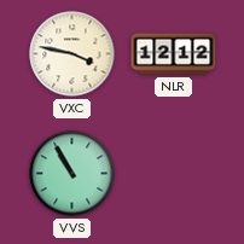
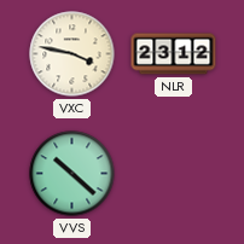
NLR: 12:12 -> 23:12 (174, 54)
VVS: 10:55 -> 10:22 (72, 174)
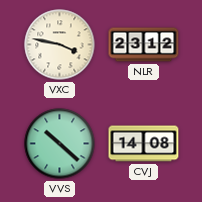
CVJ: none -> 14:08 (144, 144)
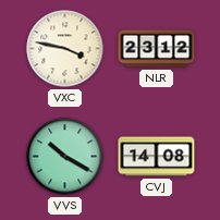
VVS: 10:22 -> 10:20 (65, 157)
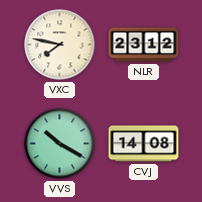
VXC: 3:47 -> 7:47 (60, 45)
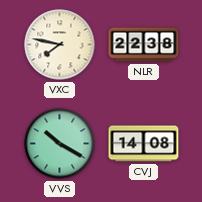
NLR: 23:12 -> 22:38 (144, 45)
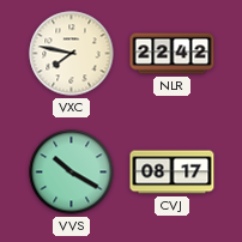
NLR: 22:38 -> 22:42 (173, 54)
CVJ: 14:08 -> 08:17 (173, 173)
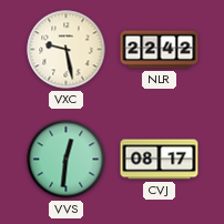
VXC: 7:47 -> 9:28 (67, 50)
VVS: 10:20 -> 12:31 (67, 160)
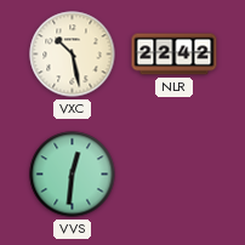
VXC: 9:28 -> 10:28 (73, 55)
CVJ: 08:17 -> none (160, 160)
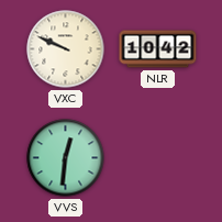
VXC: 10:28 -> 9:49 (66, 49)
NLR: 22:42 -> 10:42 (158, 49)
